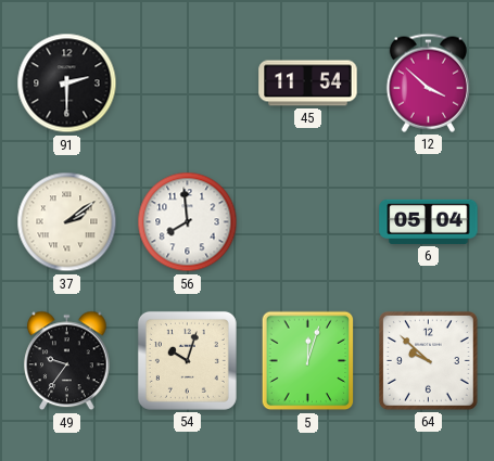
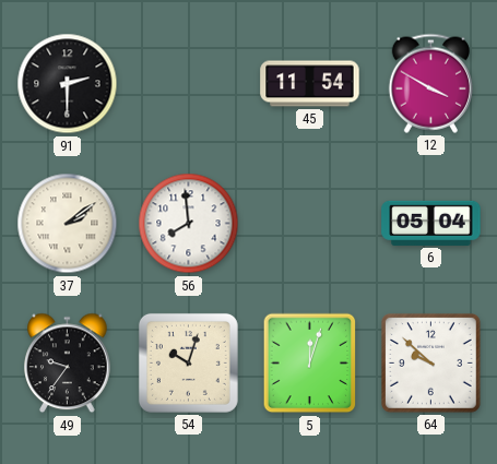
12: 3:52 -> 3:50 (430, 83)
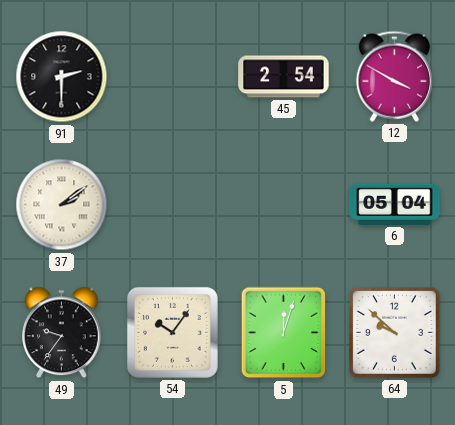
45: 11:54 -> 2:54 (284, 77)
56: 7:59 -> none (189, 224)
54: 10:03 -> 10:06 (172, 332)
